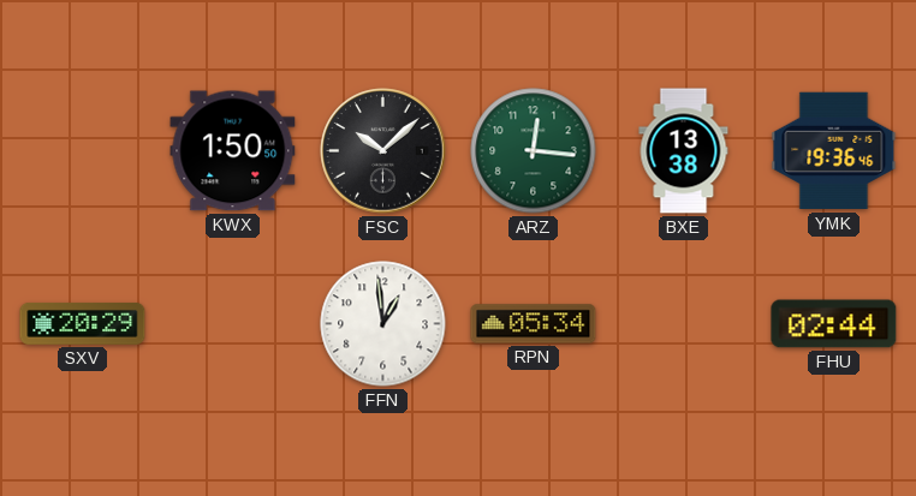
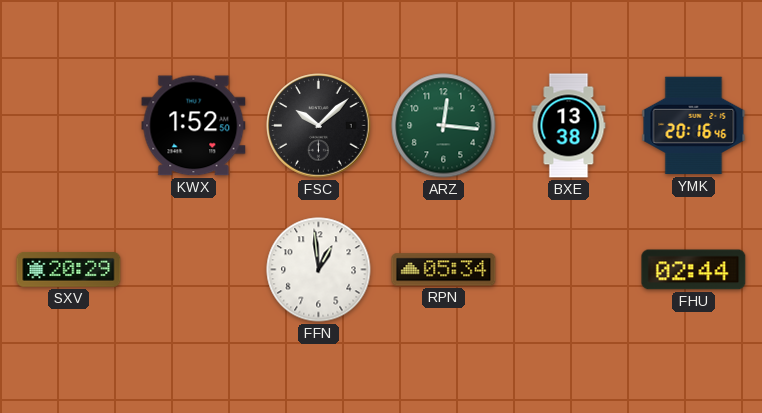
KWX: 1:50 -> 1:52 (194, 126)
YMK: 19:36 -> 20:16 (694, 126)
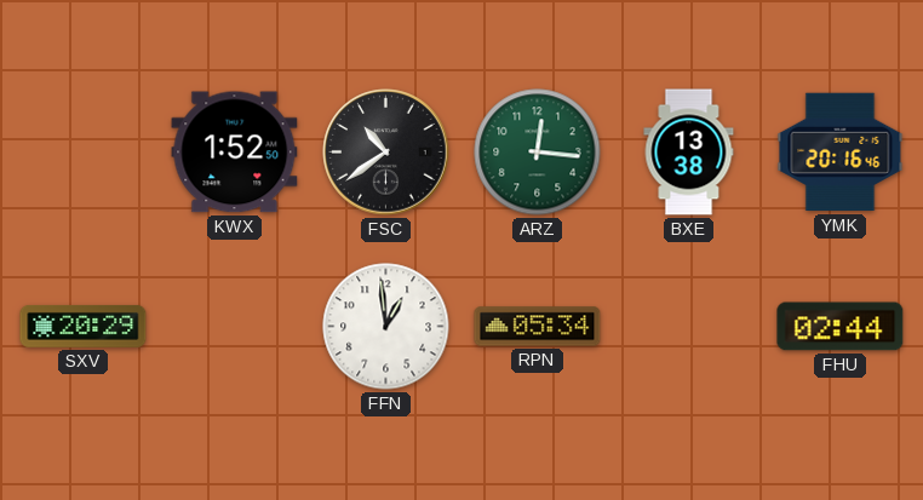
FSC: 10:08 -> 10:39 (386, 153)
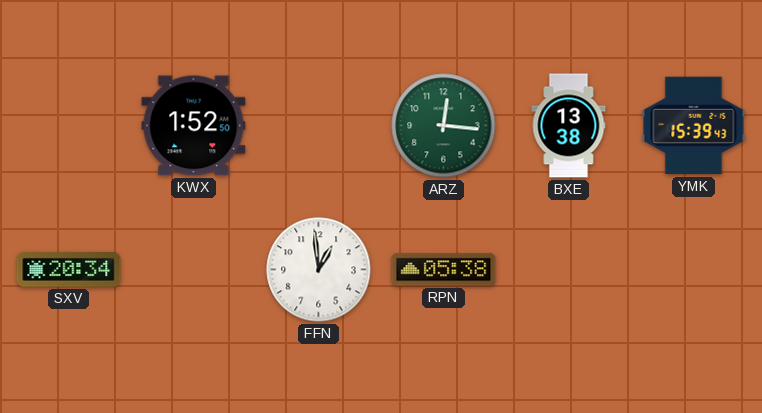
FSC: 10:39 -> none (386, 153)
YMK: 20:16 -> 15:39 (694, 126)
SXV: 20:29 -> 20:34 (69, 269)
RPN: 05:34 -> 05:38 (444, 270)
FHU: 02:44 -> none (841, 327)
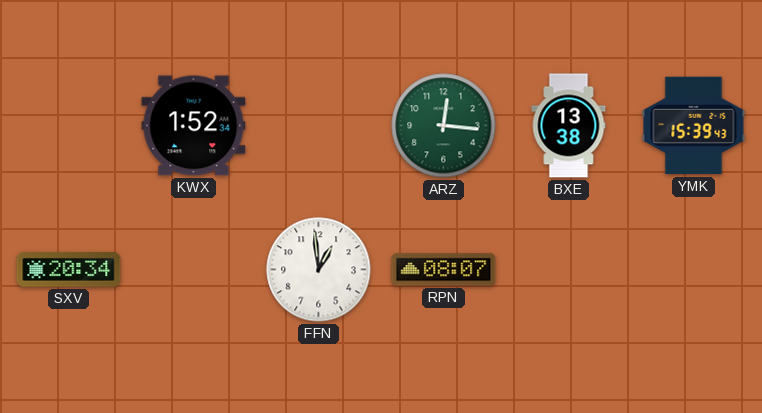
KWX: 1:52:50 -> 1:52:34 (194, 126)
RPN: 05:38 -> 08:07 (444, 270)
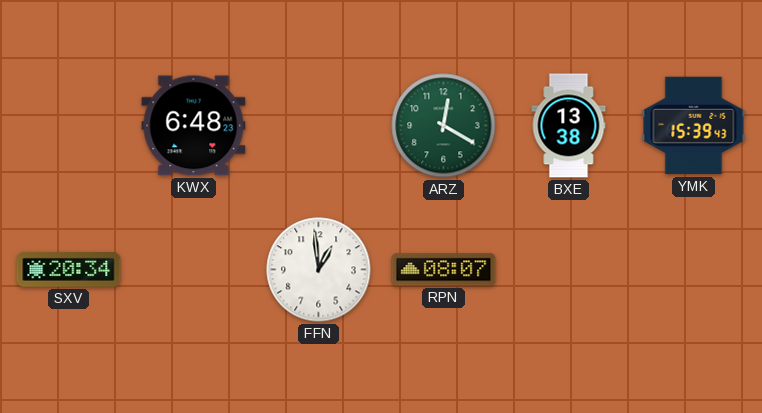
KWX: 1:52 -> 6:48 (194, 126)
ARZ: 12:16 -> 12:20 (444, 126)
